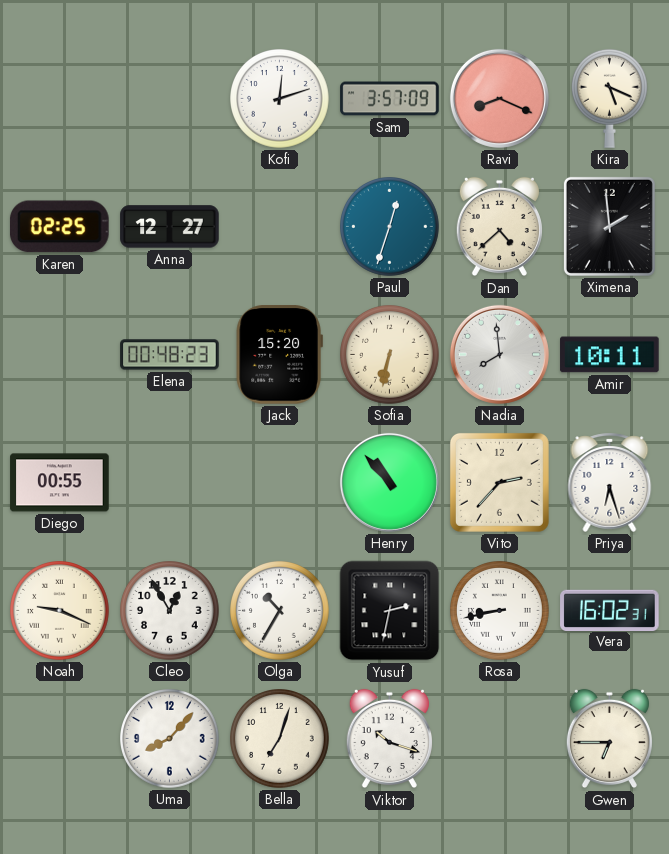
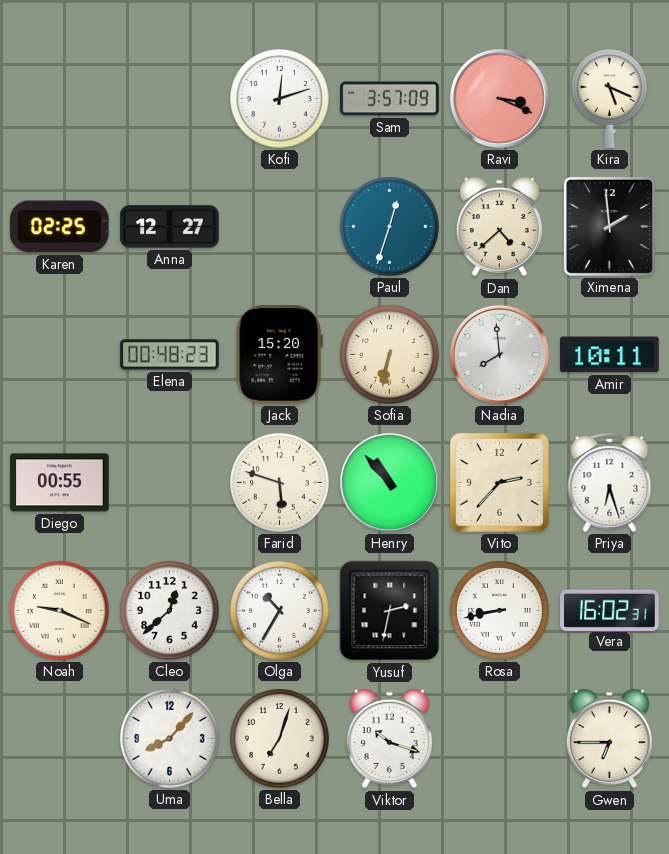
Ravi: 8:19 -> 3:19 (499, 98)
Farid: none -> 5:48 (280, 483)
Cleo: 12:55 -> 12:38 (170, 611)
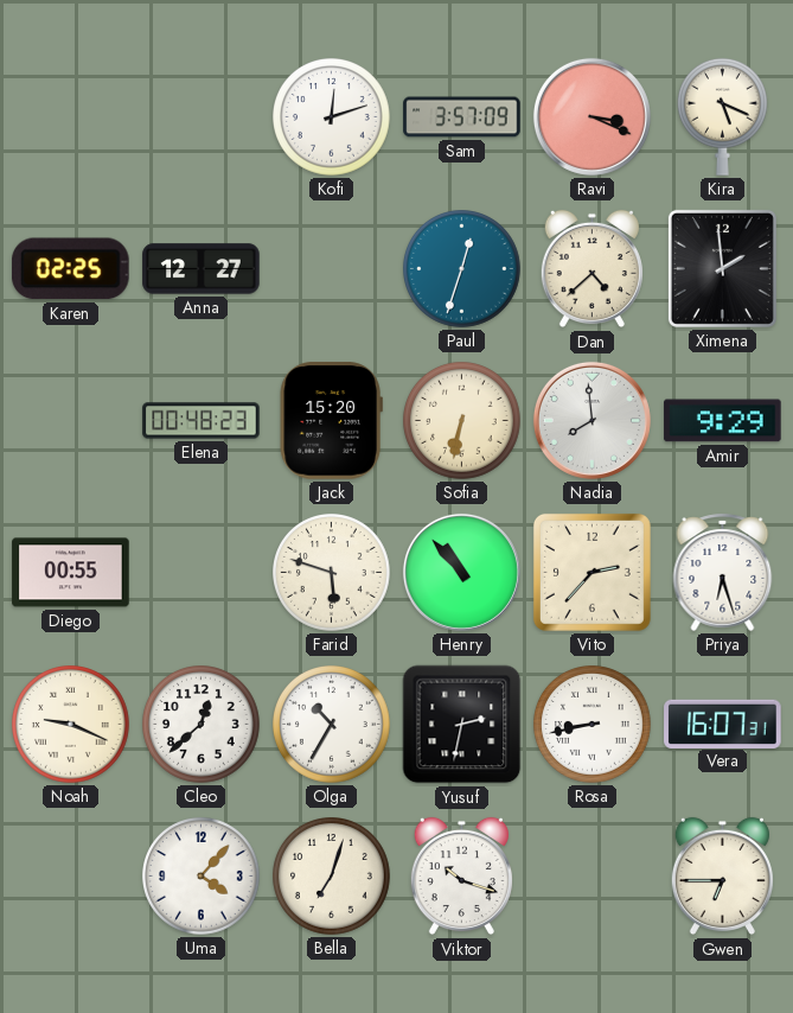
Amir: 10:11 -> 9:29 (723, 421)
Vera: 16:02 -> 16:07 (723, 724)
Uma: 8:07 -> 4:07 (202, 877)
